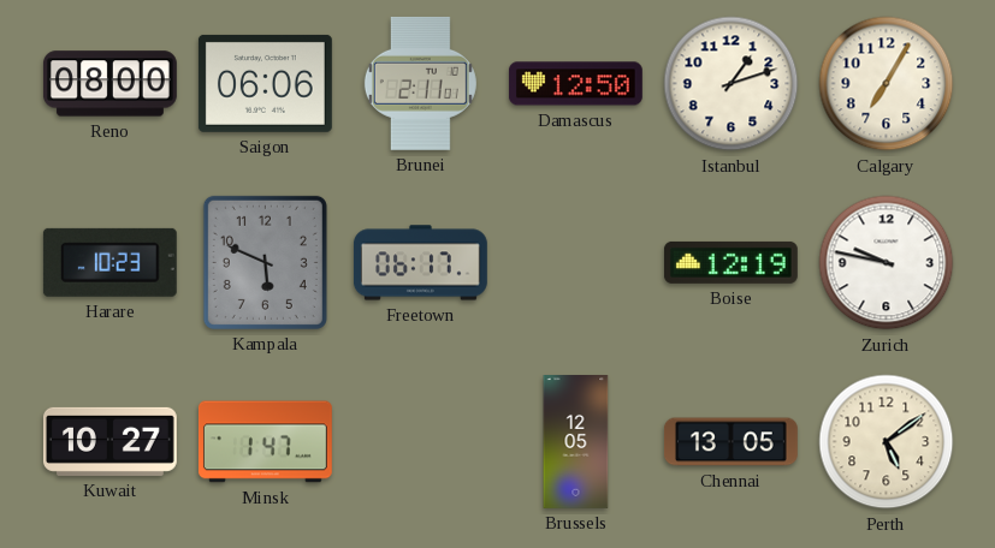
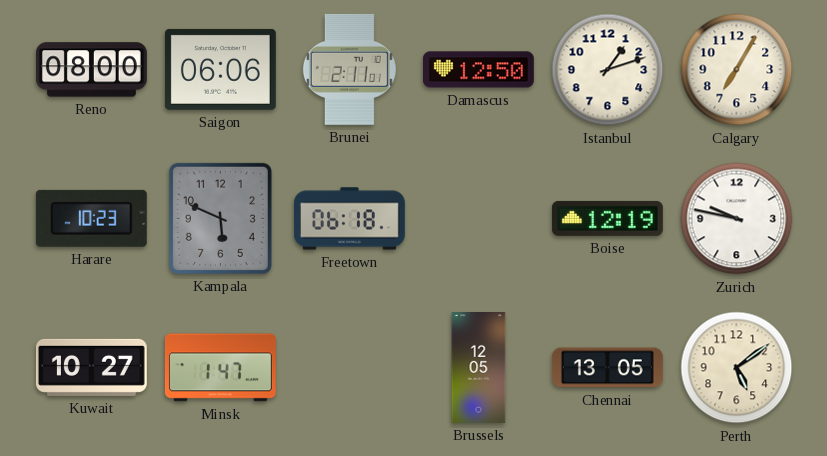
Freetown: 06:17 -> 06:18 (349, 219)
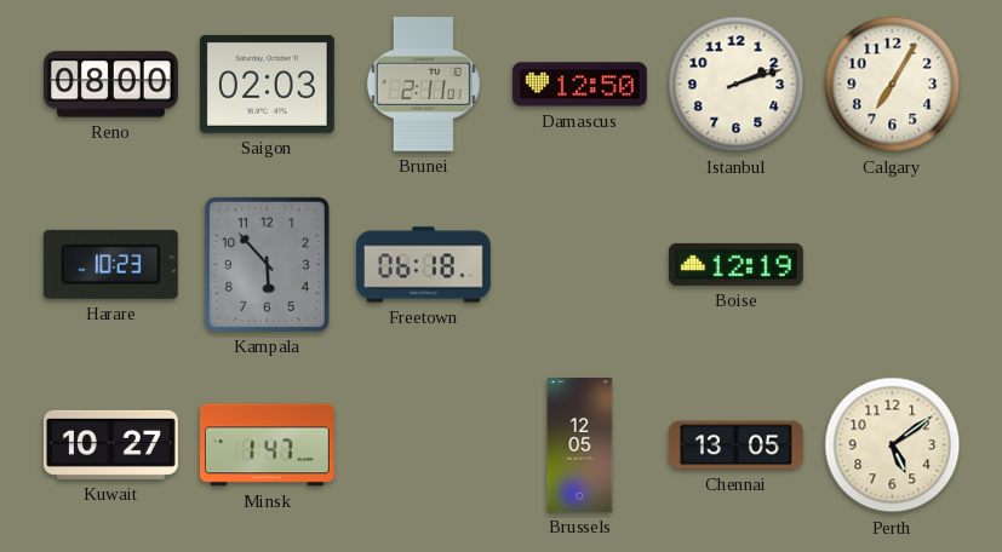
Saigon: 06:06 -> 02:03 (267, 84)
Istanbul: 1:12 -> 2:12 (737, 85)
Kampala: 5:49 -> 5:53 (267, 264)
Zurich: 9:47 -> none (737, 219)
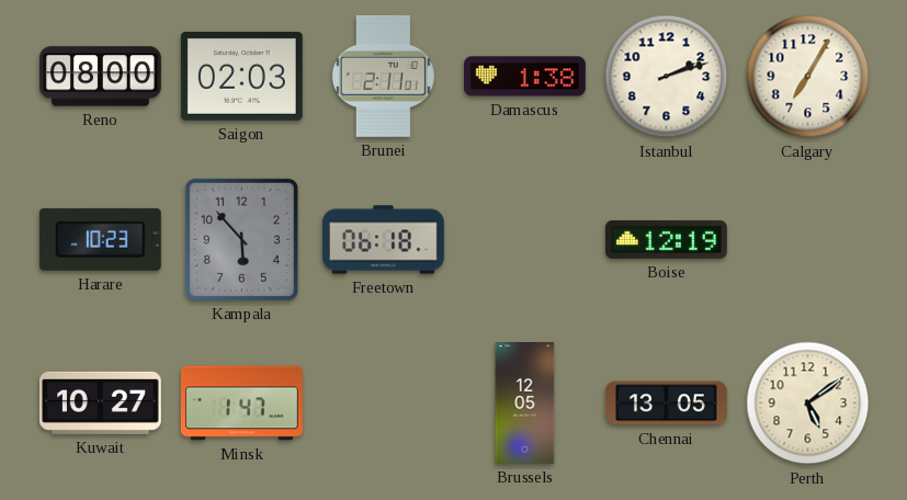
Damascus: 12:50 -> 1:38 (524, 77)
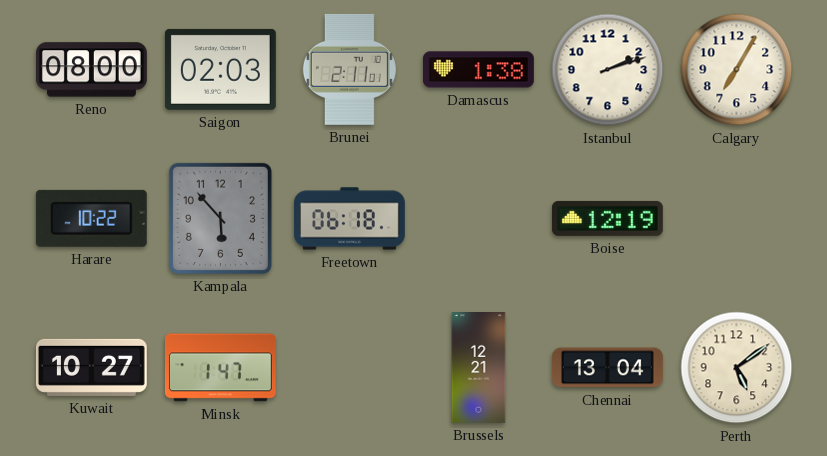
Harare: 10:23 -> 10:22 (91, 218)
Brussels: 12:05 -> 12:21 (479, 368)
Chennai: 13:05 -> 13:04 (607, 368)
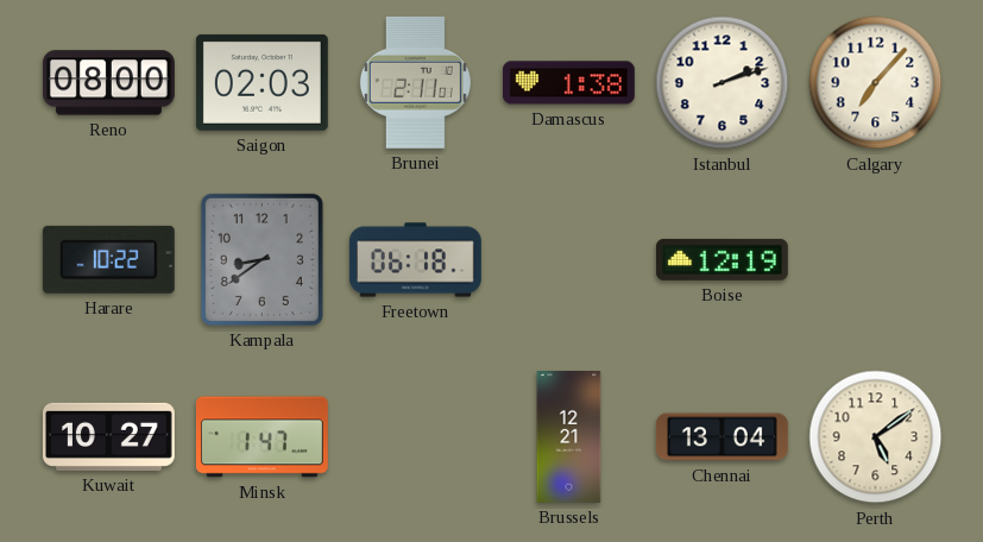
Calgary: 7:05 -> 7:07 (876, 83)
Kampala: 5:53 -> 8:39 (261, 259)
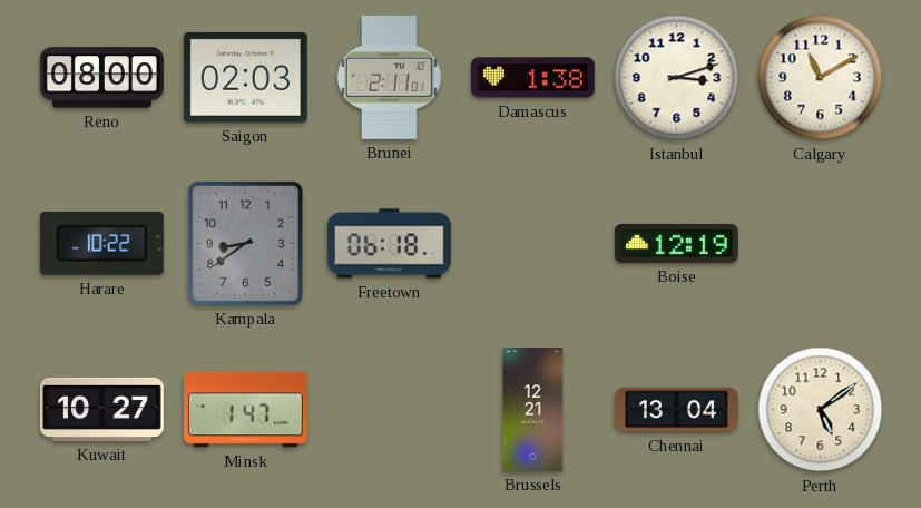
Istanbul: 2:12 -> 3:12 (677, 78)
Calgary: 7:07 -> 11:10 (821, 78)
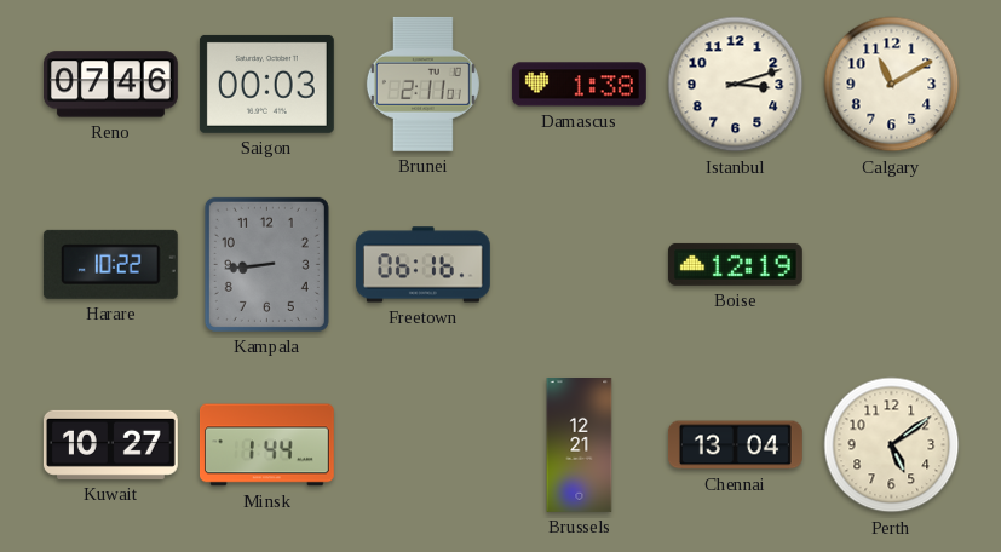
Reno: 08:00 -> 07:46 (110, 85)
Saigon: 02:03 -> 00:03 (266, 84)
Kampala: 8:39 -> 8:44 (266, 264)
Freetown: 06:18 -> 06:16 (422, 265)
Minsk: 1:47 -> 1:44 (266, 445)
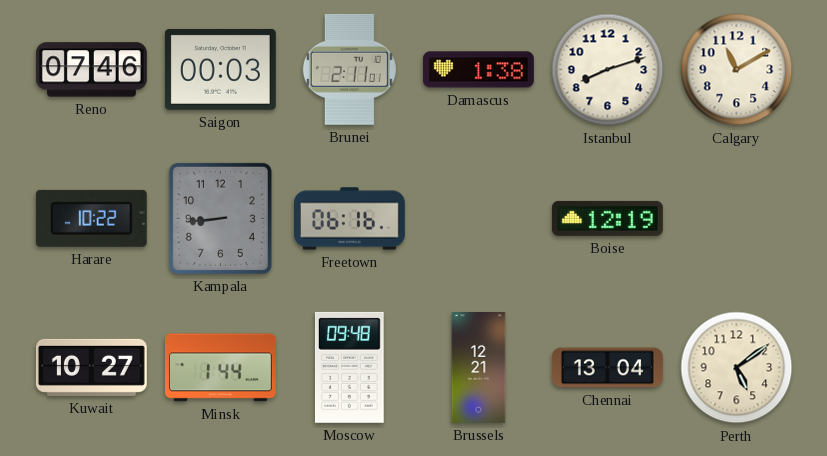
Istanbul: 3:12 -> 8:12 (608, 70)
Moscow: none -> 09:48 (349, 367)
